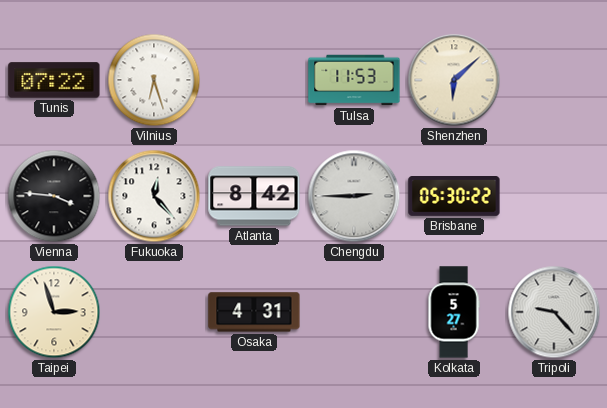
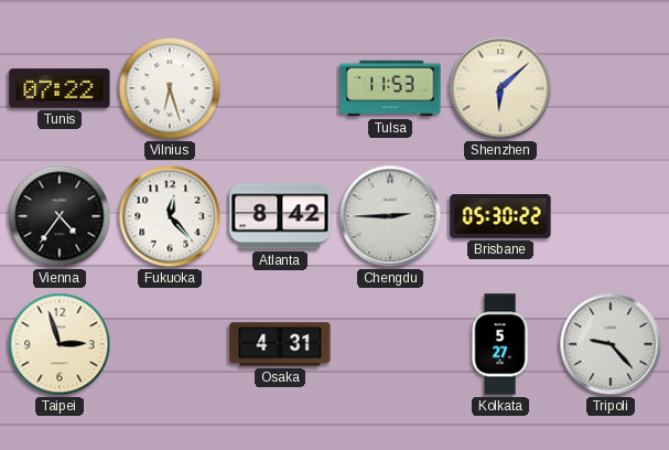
Vienna: 3:46 -> 4:36 (60, 216)
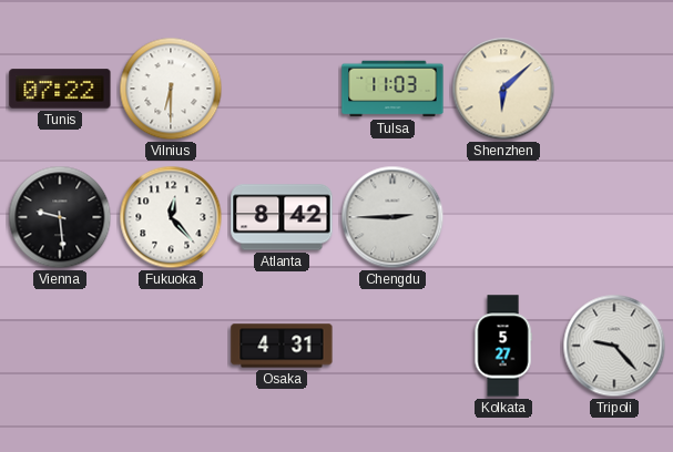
Vilnius: 6:27 -> 6:30 (171, 89)
Tulsa: 11:53 -> 11:03 (392, 89)
Vienna: 4:36 -> 9:29 (60, 217)
Brisbane: 05:30 -> none (500, 217)
Taipei: 2:57 -> none (60, 344)
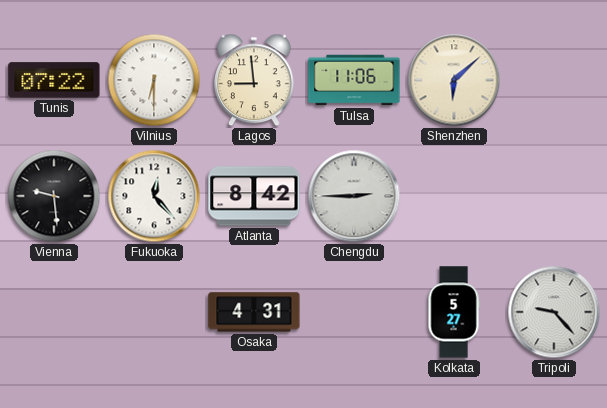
Lagos: none -> 8:59 (255, 80)
Tulsa: 11:03 -> 11:06 (354, 80)
